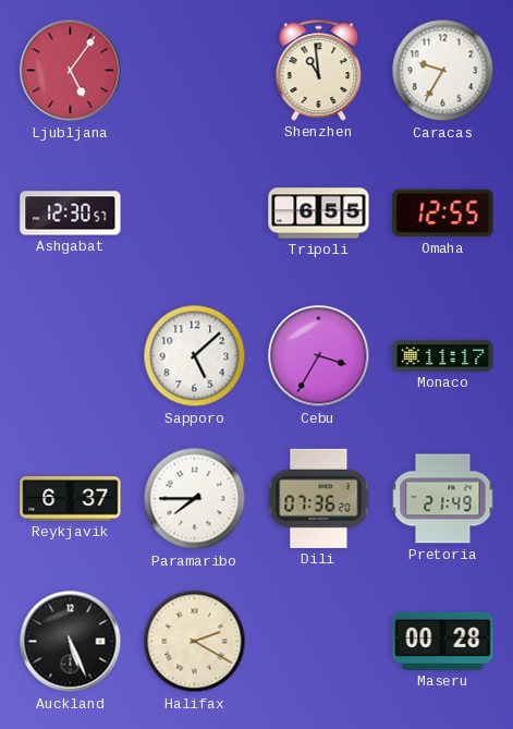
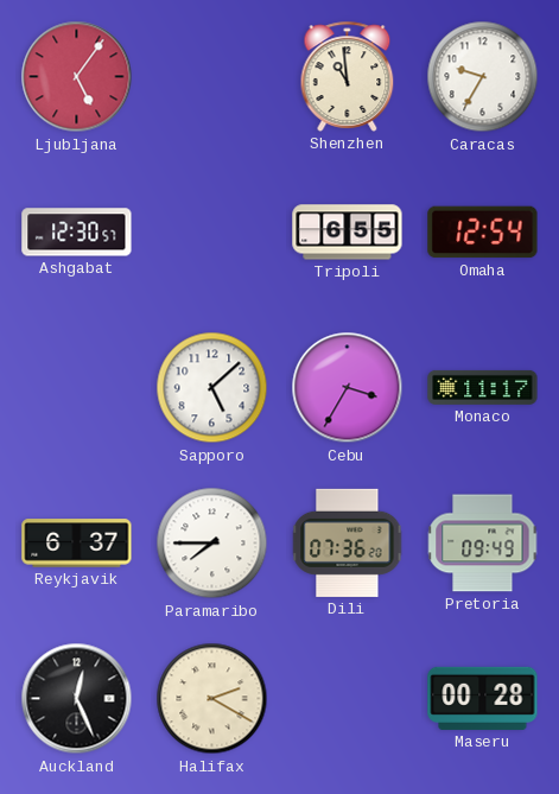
Omaha: 12:55 -> 12:54 (483, 233)
Pretoria: 21:49 -> 09:49 (483, 544)
Auckland: 5:26 -> 12:26 (77, 699)
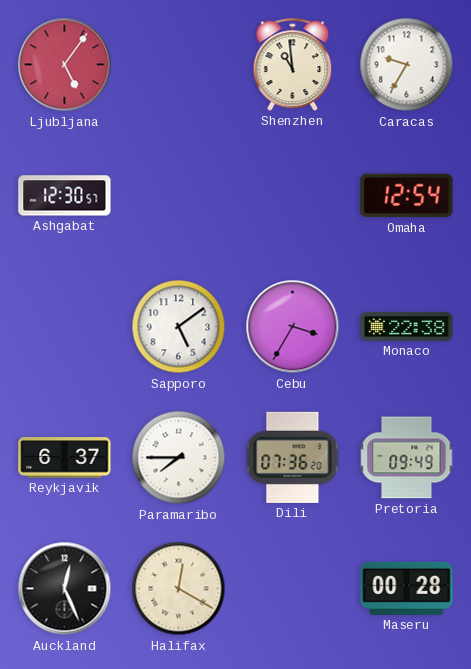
Tripoli: 6:55 -> none (348, 233)
Sapporo: 5:08 -> 5:09 (179, 327)
Monaco: 11:17 -> 22:38 (407, 326)
Halifax: 2:20 -> 12:20 (179, 589)
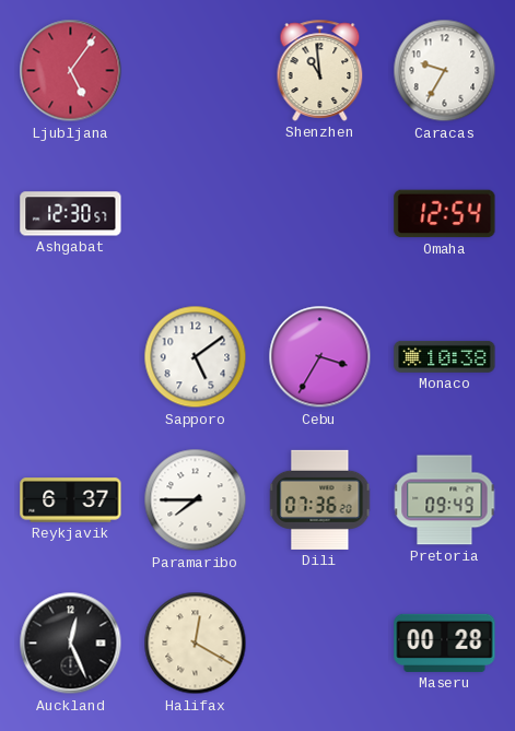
Monaco: 22:38 -> 10:38 (445, 356)
